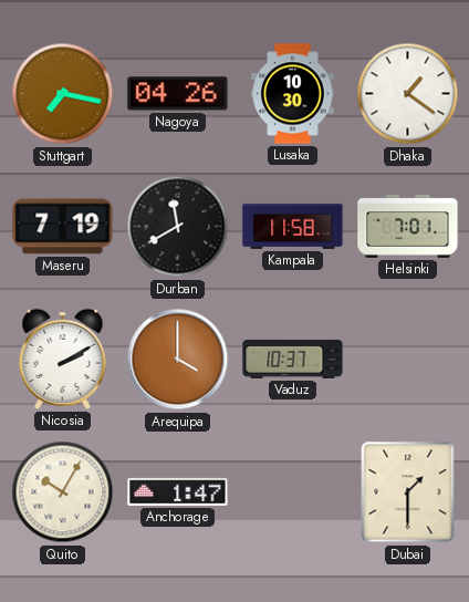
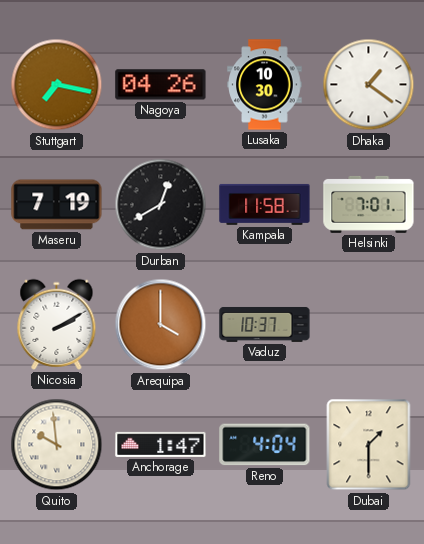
Durban: 11:40 -> 12:40 (161, 205)
Quito: 10:05 -> 9:59 (57, 445)
Reno: none -> 4:04 (265, 445)
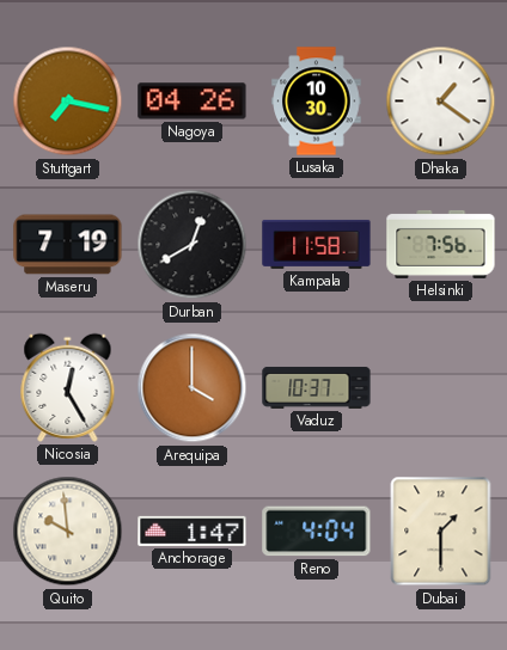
Helsinki: 7:01 -> 7:56 (441, 244)
Nicosia: 2:10 -> 12:25 (68, 387)
